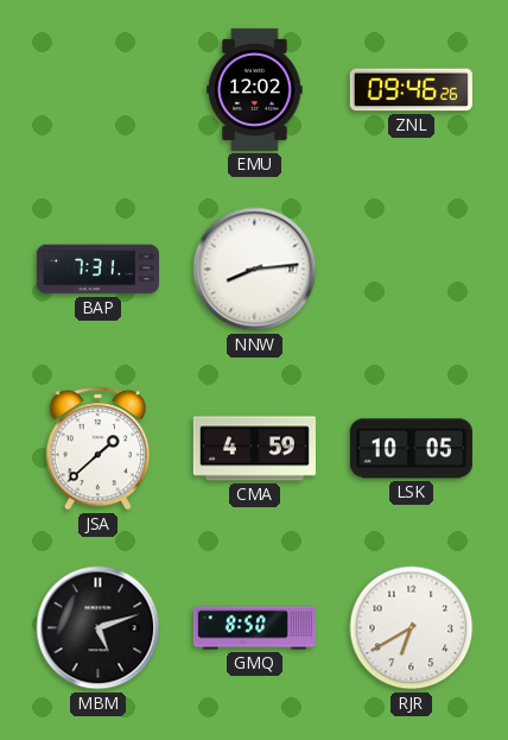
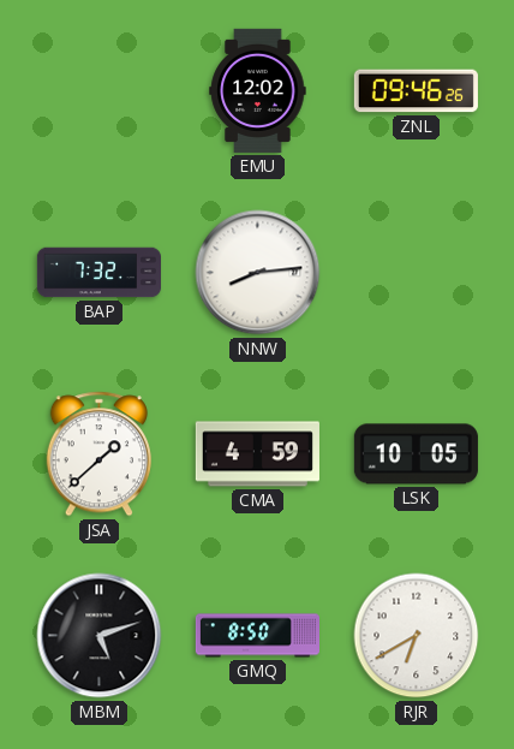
BAP: 7:31 -> 7:32 (98, 273)
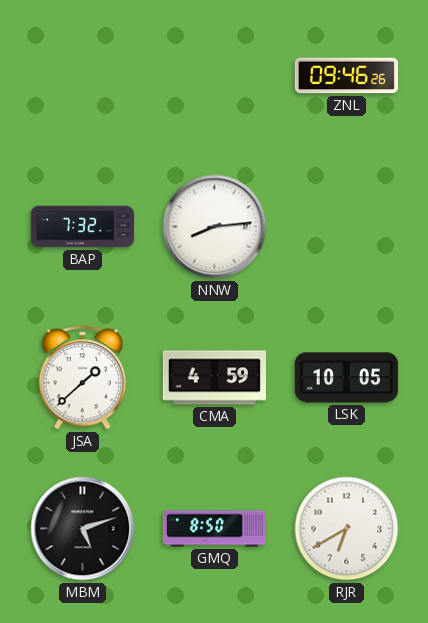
EMU: 12:02 -> none (258, 90)
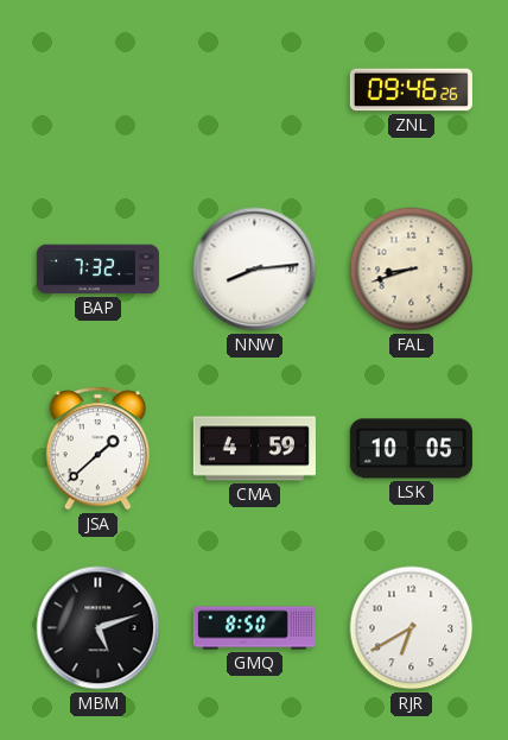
FAL: none -> 8:42 (412, 270)
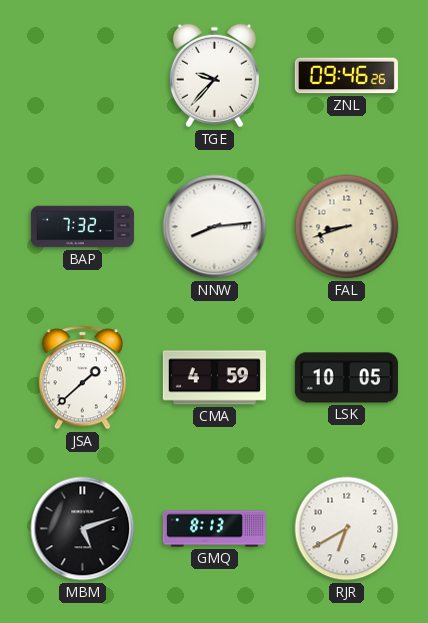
TGE: none -> 9:37 (214, 76)
GMQ: 8:50 -> 8:13 (214, 529)
